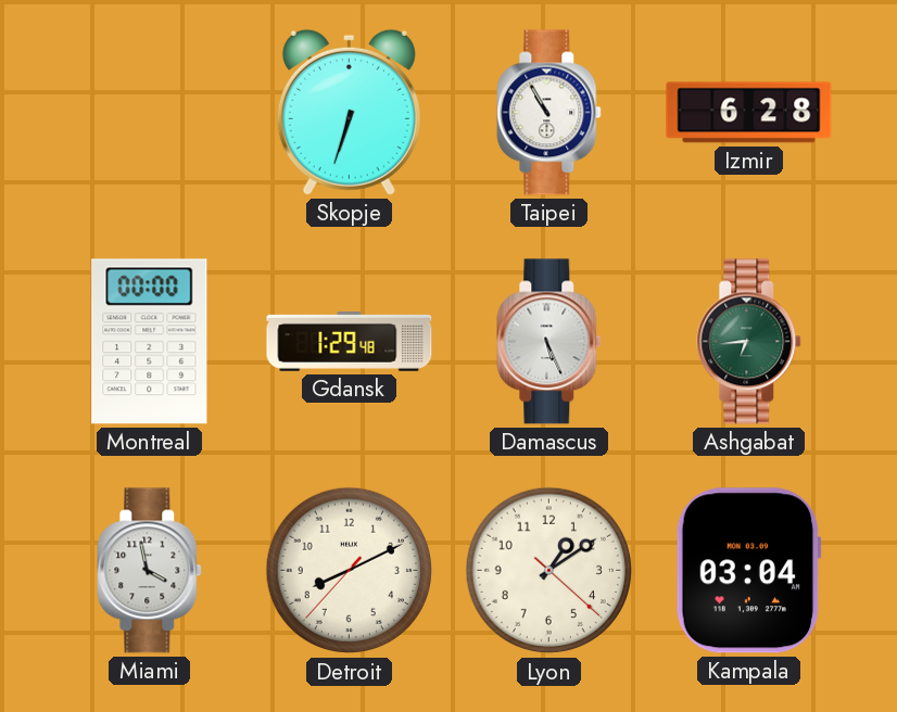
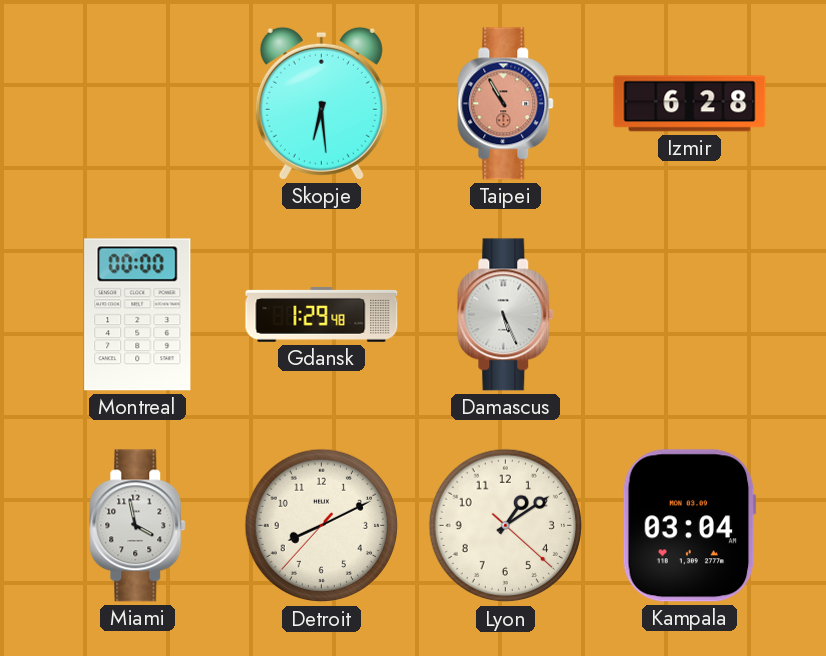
Skopje: 6:33 -> 6:29 (321, 103)
Taipei dial: white -> salmon (506, 104)
Ashgabat: 6:44 -> none (749, 342)
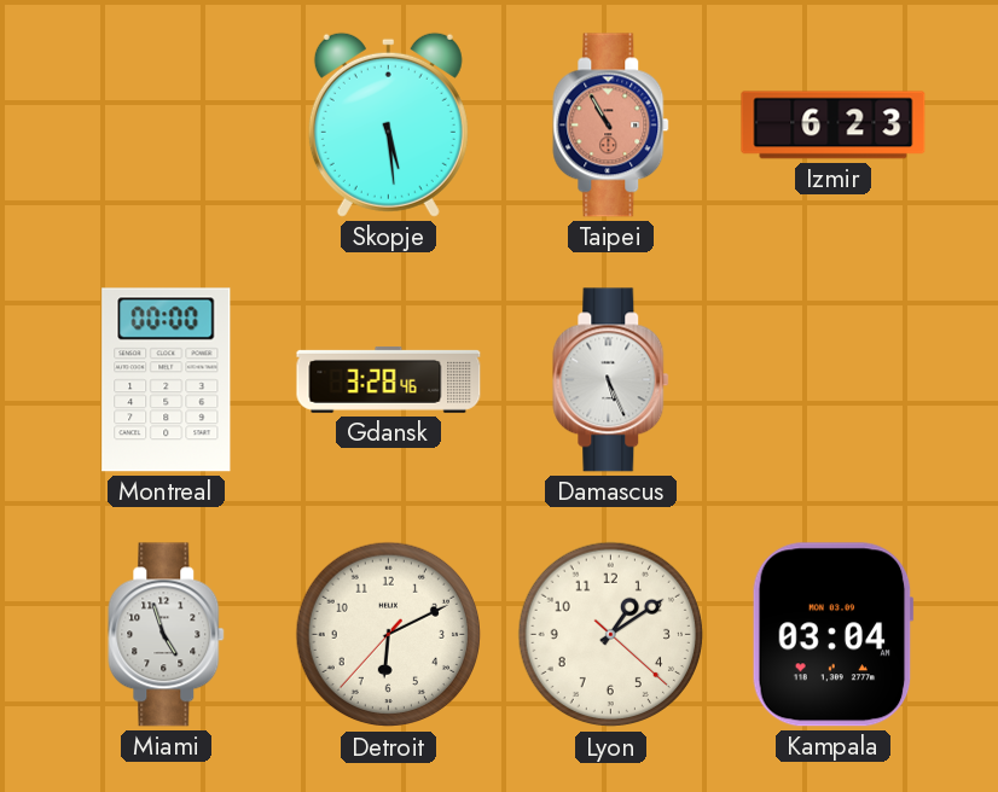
Skopje: 6:29 -> 5:29 (388, 124)
Izmir: 6:28 -> 6:23 (834, 126)
Gdansk: 1:29 -> 3:28 (389, 379)
Miami: 3:58 -> 4:57 (167, 635)
Detroit: 8:10 -> 6:10 (389, 635)
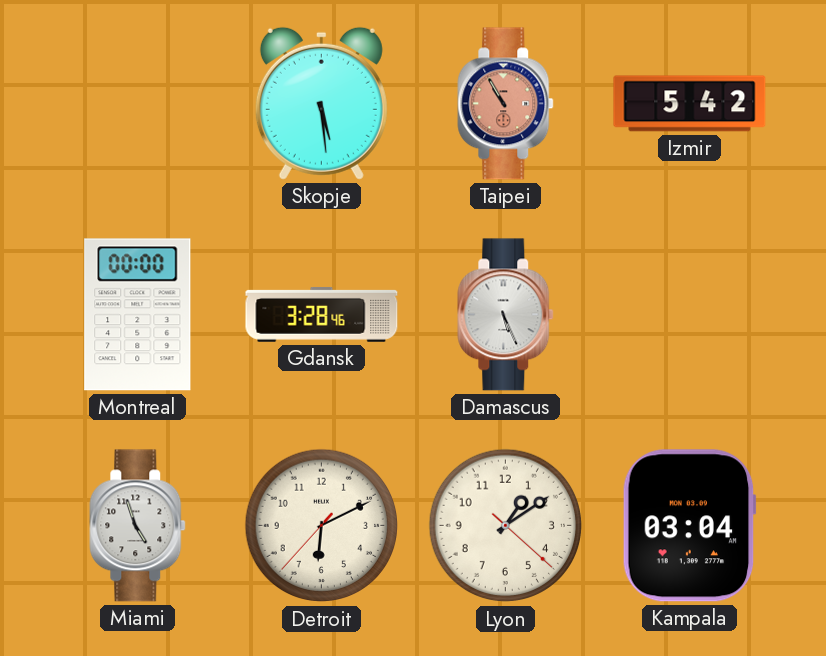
Izmir: 6:23 -> 5:42 (690, 104)
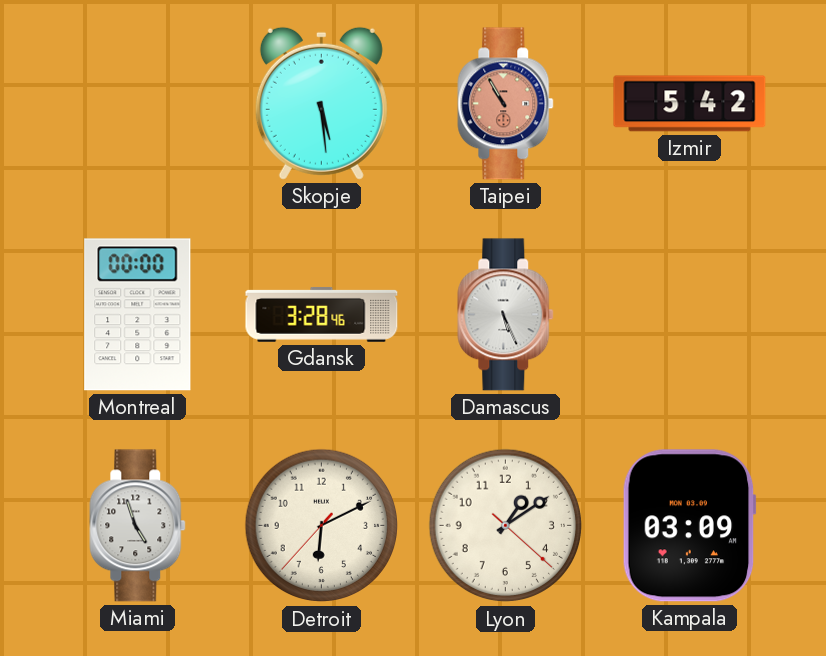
Kampala: 03:04 -> 03:09 (689, 526)
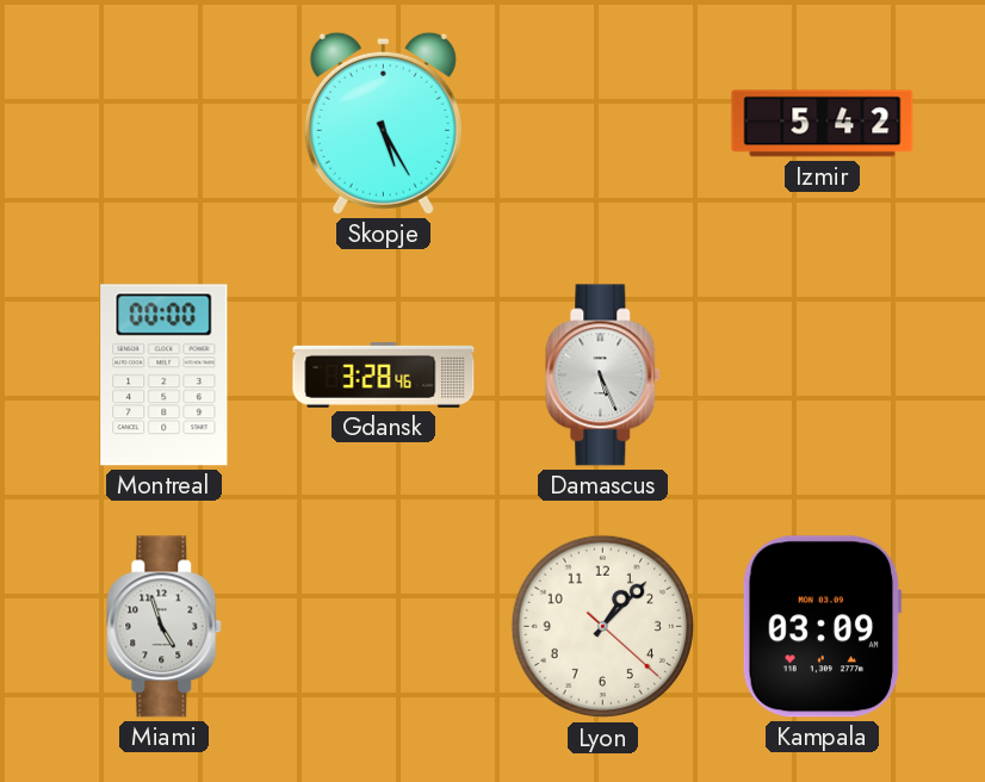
Skopje: 5:29 -> 5:25 (383, 123)
Taipei: 10:55 -> none (506, 104)
Detroit: 6:10 -> none (322, 526)
Lyon: 1:09 -> 1:07 (603, 627)
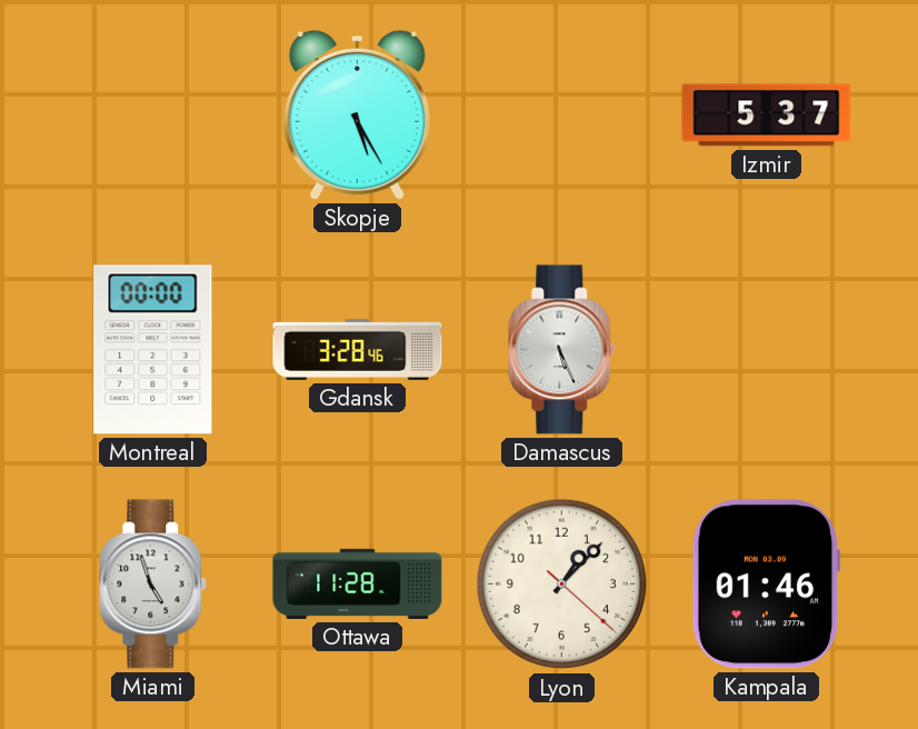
Izmir: 5:42 -> 5:37 (767, 116)
Ottawa: none -> 11:28 (358, 583)
Kampala: 03:09 -> 01:46 (766, 585)
